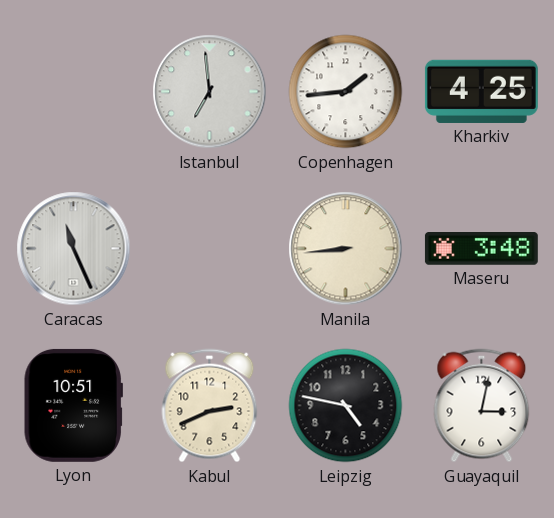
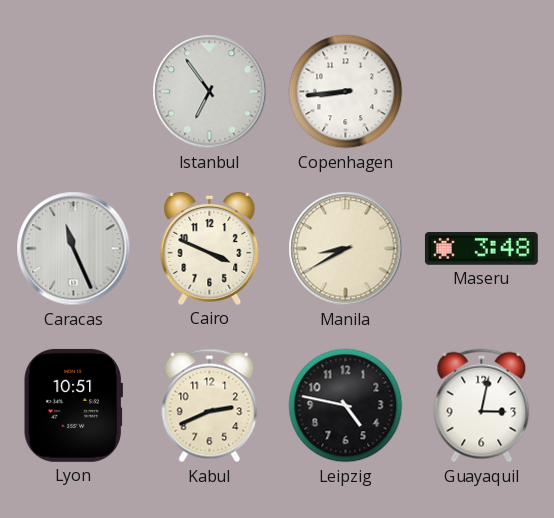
Istanbul: 6:59 -> 6:54 (210, 92)
Copenhagen: 1:44 -> 8:44 (346, 92)
Kharkiv: 4:25 -> none (481, 91)
Cairo: none -> 3:49 (210, 248)
Manila: 8:44 -> 8:40 (346, 249)
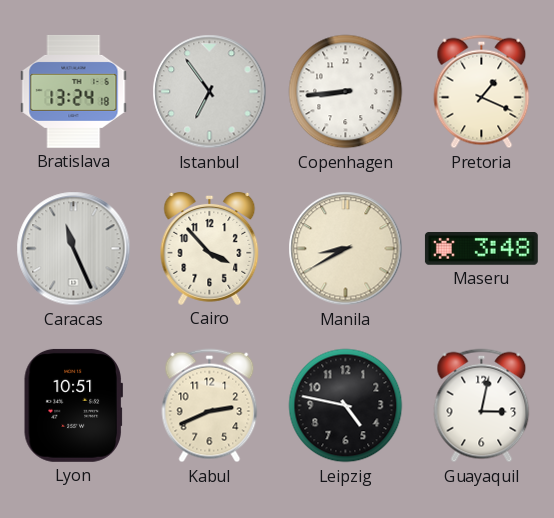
Bratislava: none -> 13:24 (74, 91)
Pretoria: none -> 1:19 (482, 92)
Cairo: 3:49 -> 3:53 (210, 248)
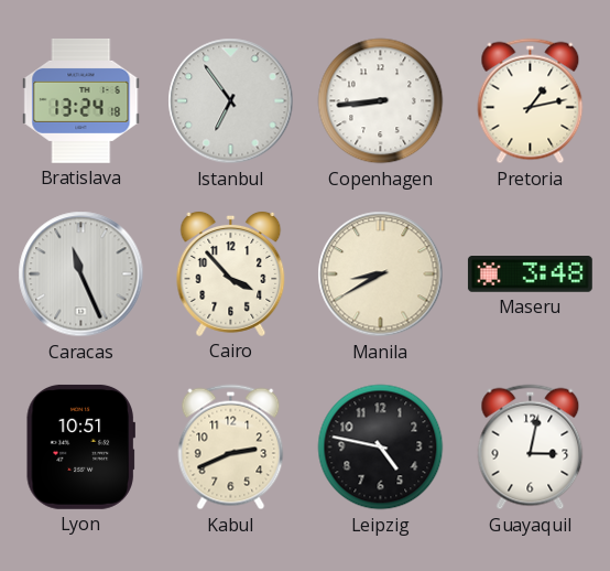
Pretoria: 1:19 -> 1:13 (531, 101)
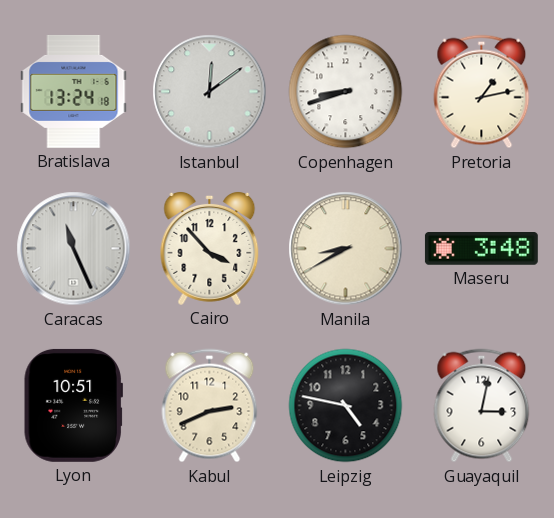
Istanbul: 6:54 -> 12:09 (210, 92)
Copenhagen: 8:44 -> 8:42 (346, 92)
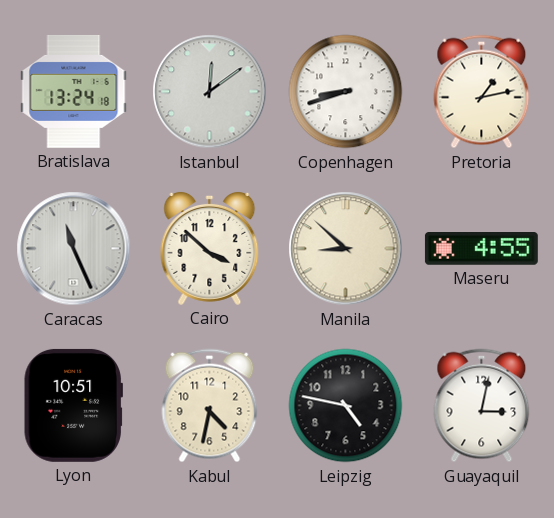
Cairo: 3:53 -> 3:52 (210, 248)
Manila: 8:40 -> 8:52 (346, 249)
Maseru: 3:48 -> 4:55 (481, 249)
Kabul: 2:41 -> 4:32 (210, 406)
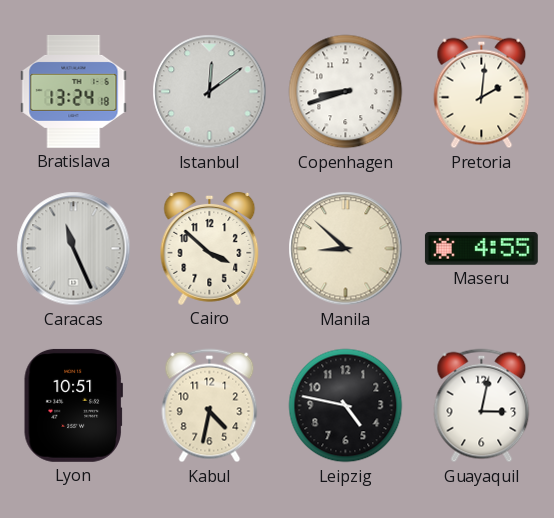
Pretoria: 1:13 -> 2:01 (482, 92)
